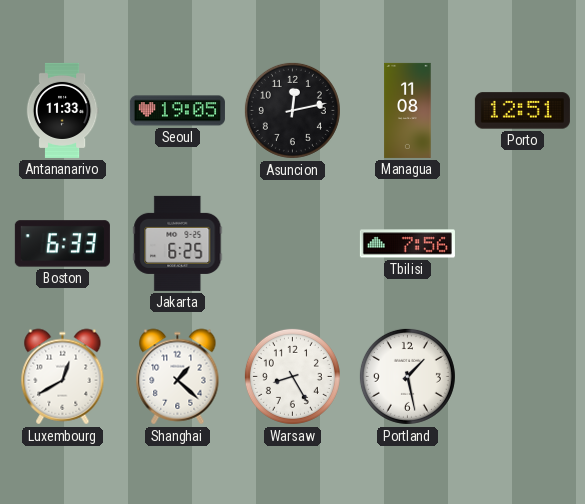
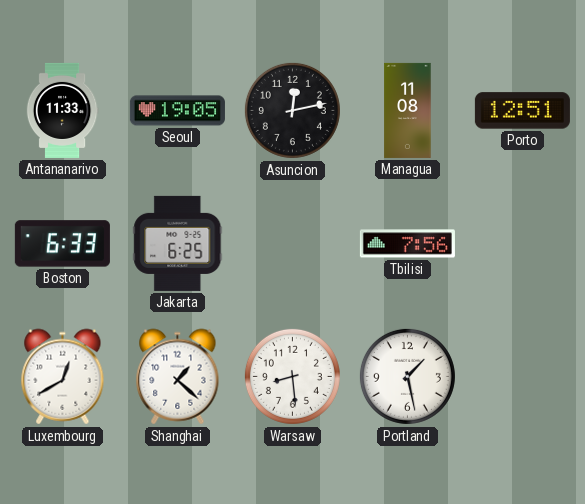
Warsaw: 8:25 -> 8:29 (292, 376)
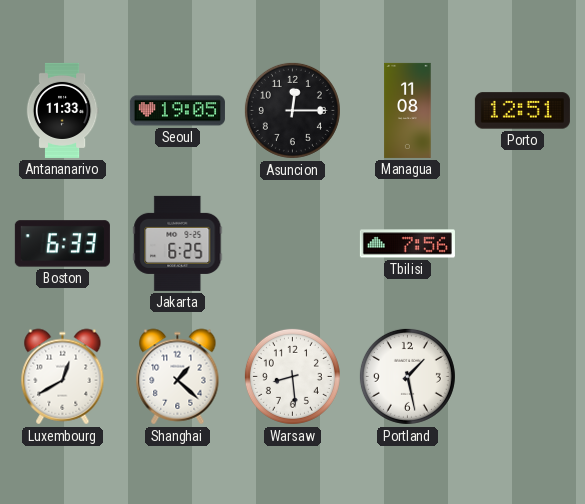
Asuncion: 12:13 -> 12:15 (292, 110)
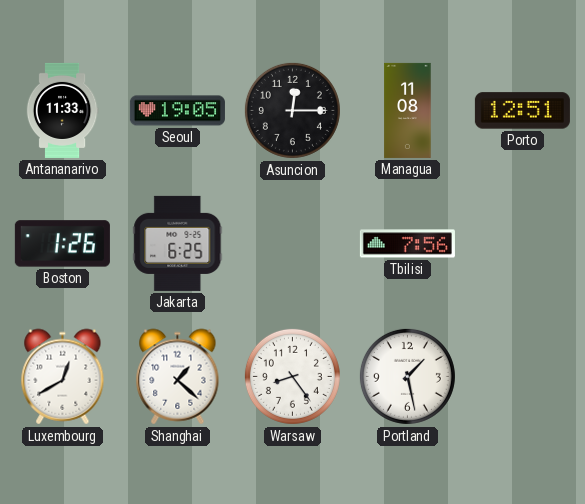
Boston: 6:33 -> 1:26 (62, 244)
Warsaw: 8:29 -> 8:24 (292, 376)
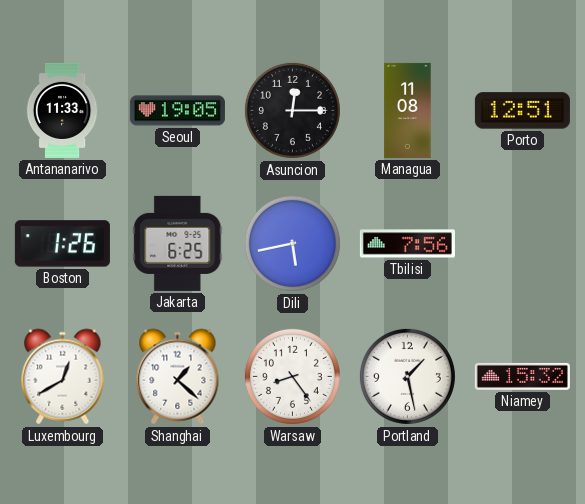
Dili: none -> 5:43 (292, 243)
Niamey: none -> 15:32 (522, 376)
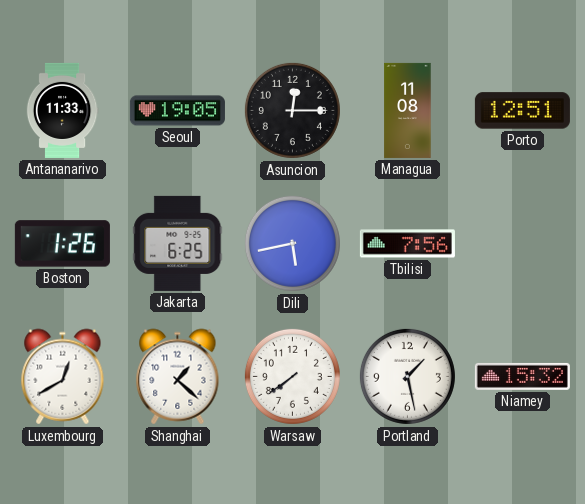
Warsaw: 8:24 -> 7:39 (292, 376)
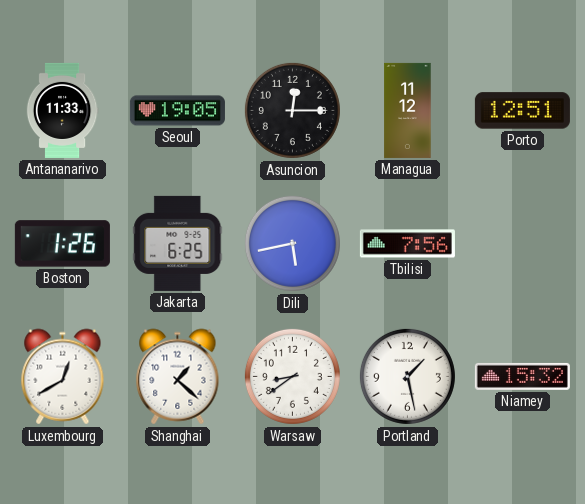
Managua: 11:08 -> 11:12 (408, 110)
Warsaw: 7:39 -> 8:39 (292, 376)
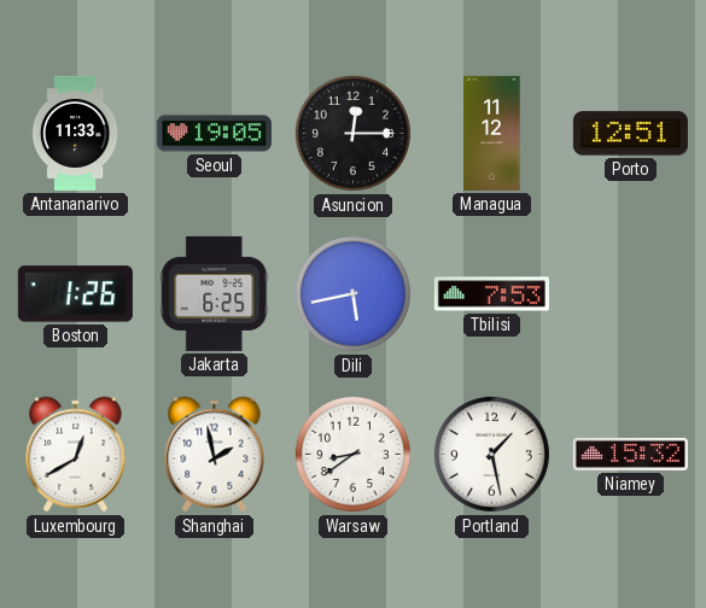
Tbilisi: 7:56 -> 7:53 (491, 294)
Shanghai: 1:22 -> 1:58 (215, 455)
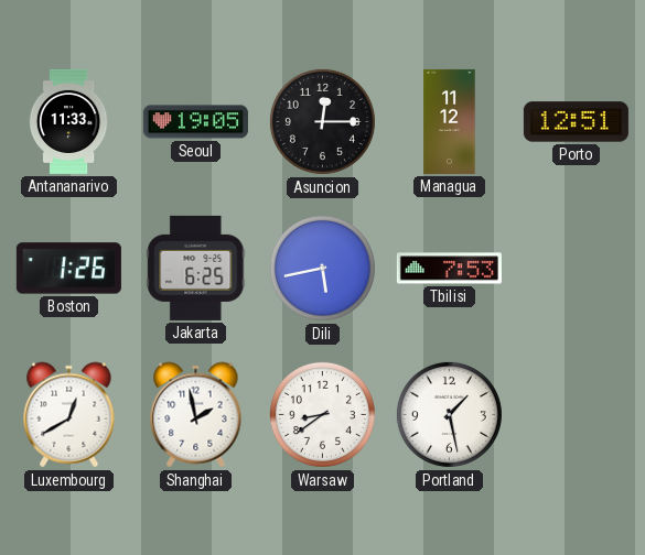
Niamey: 15:32 -> none (630, 454)
